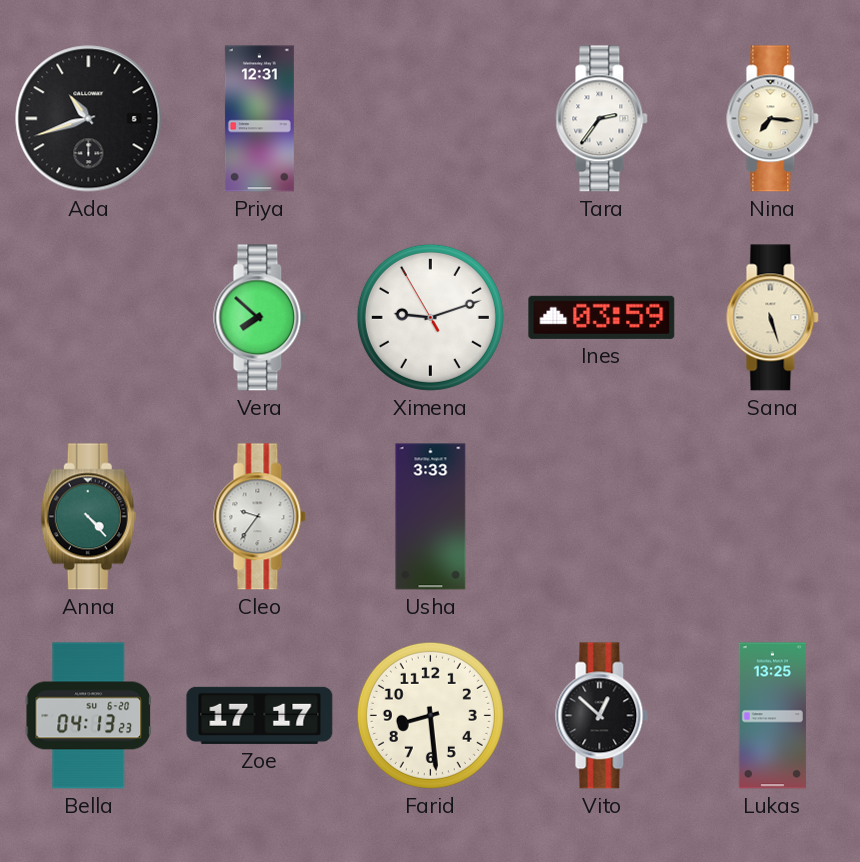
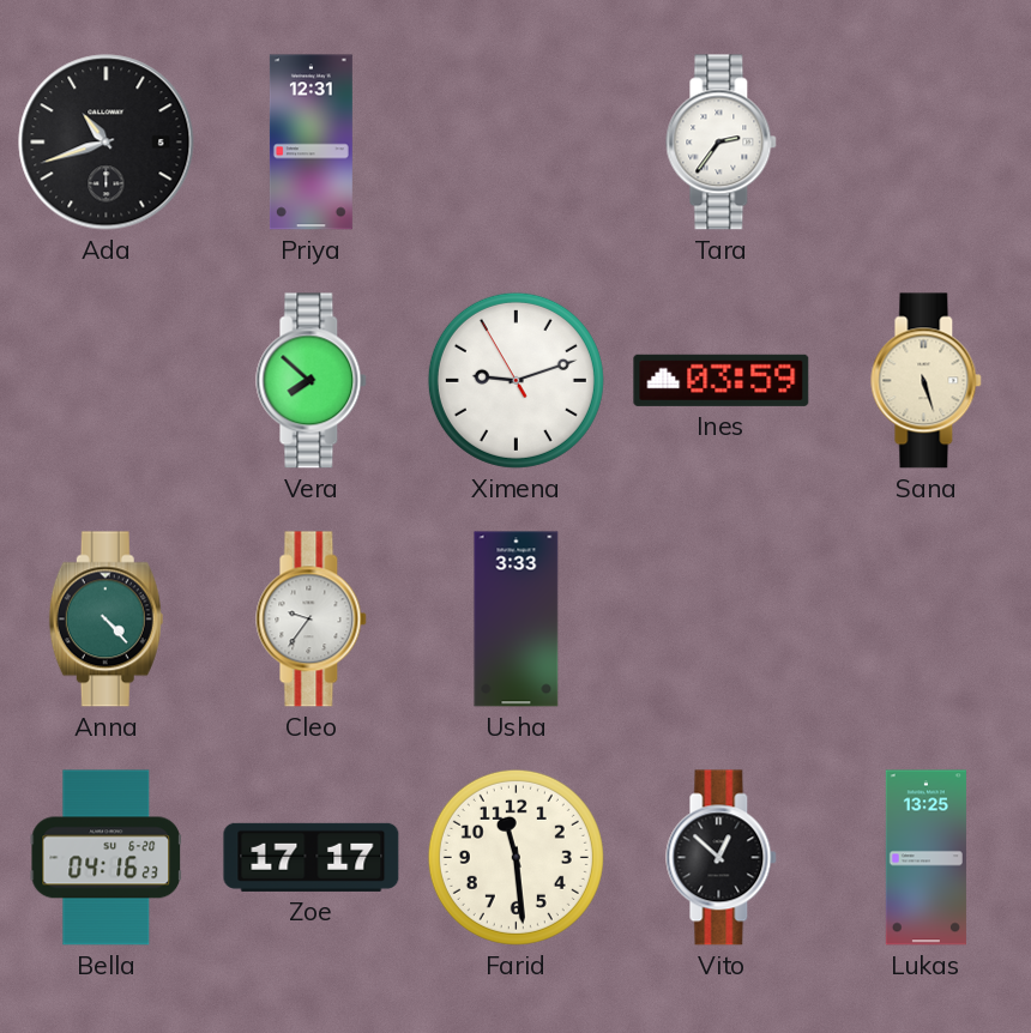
Nina: 7:16 -> none (773, 119)
Bella: 04:13 -> 04:16 (107, 858)
Farid: 8:29 -> 11:29 (515, 857)
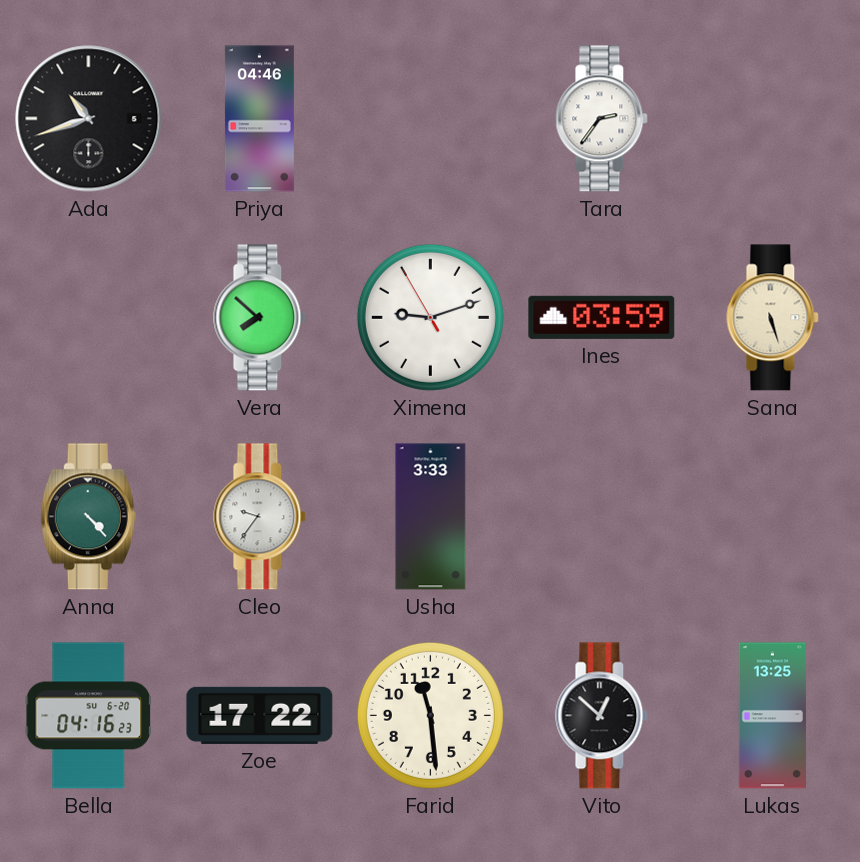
Priya: 12:31 -> 04:46 (259, 119)
Zoe: 17:17 -> 17:22 (260, 715)
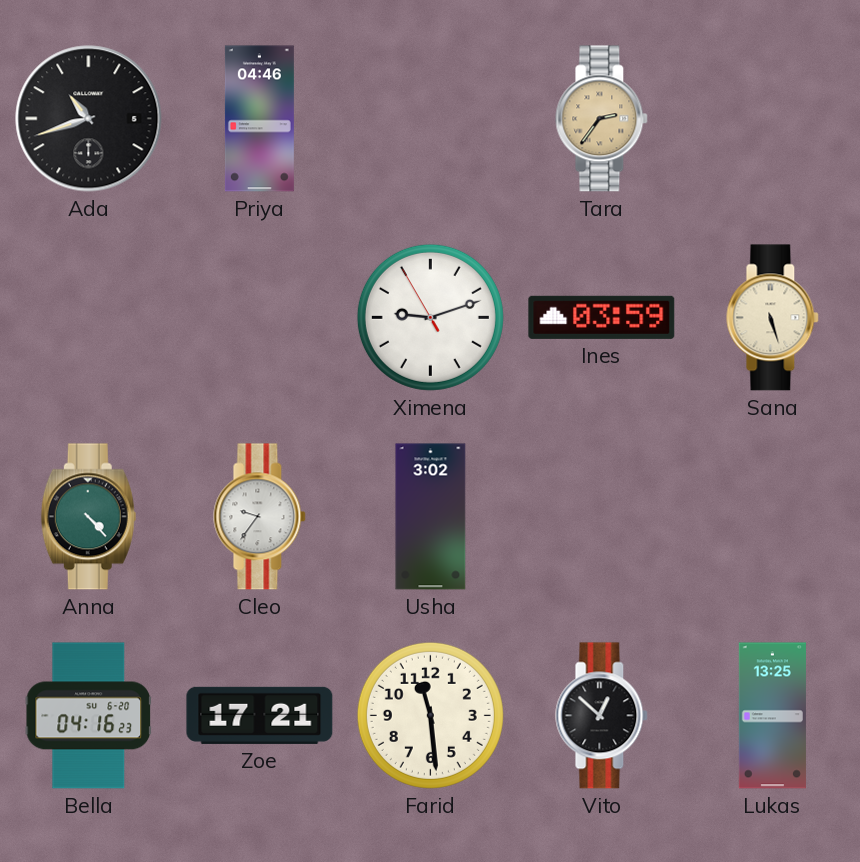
Tara dial: white -> champagne (602, 119)
Vera: 7:52 -> none (260, 318)
Usha: 3:33 -> 3:02 (431, 517)
Zoe: 17:22 -> 17:21 (260, 715)
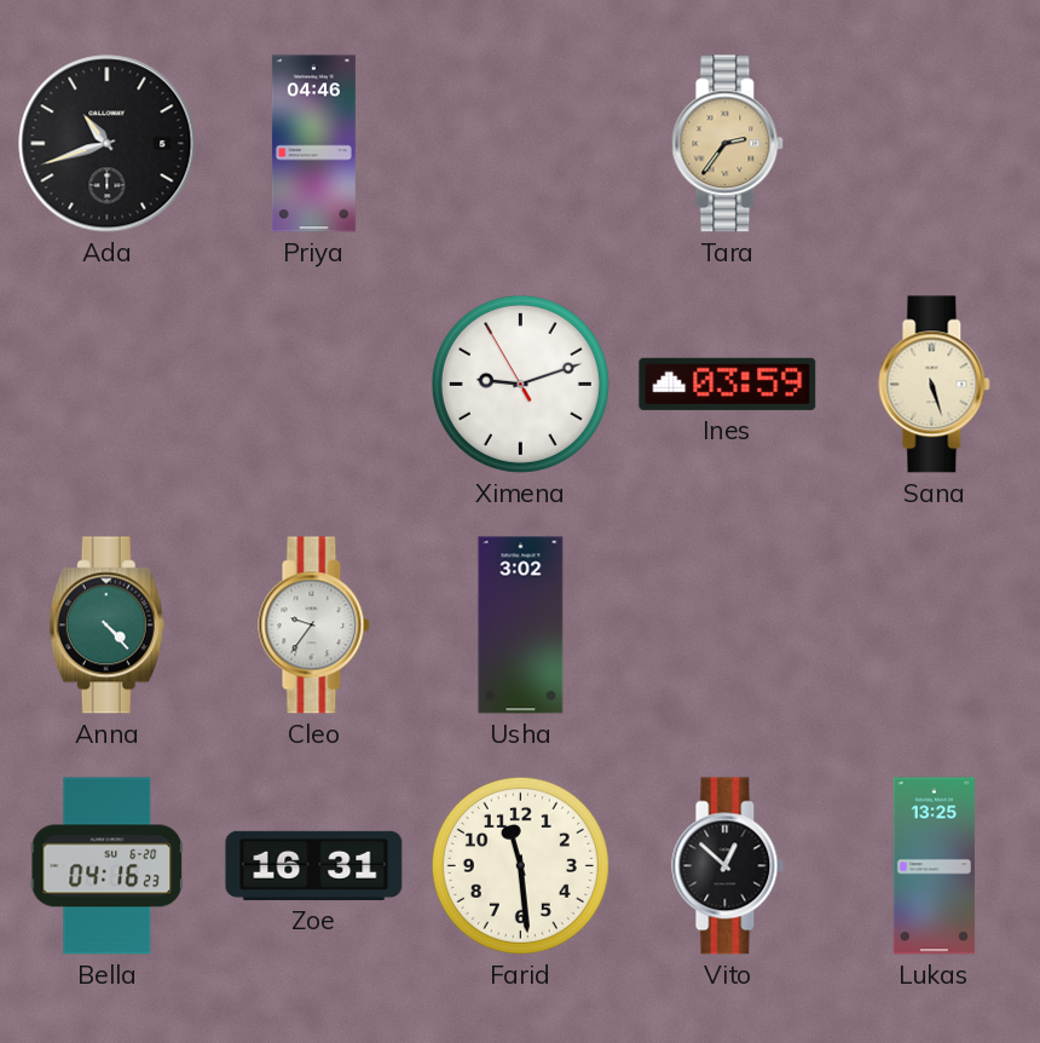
Zoe: 17:21 -> 16:31 (314, 865)
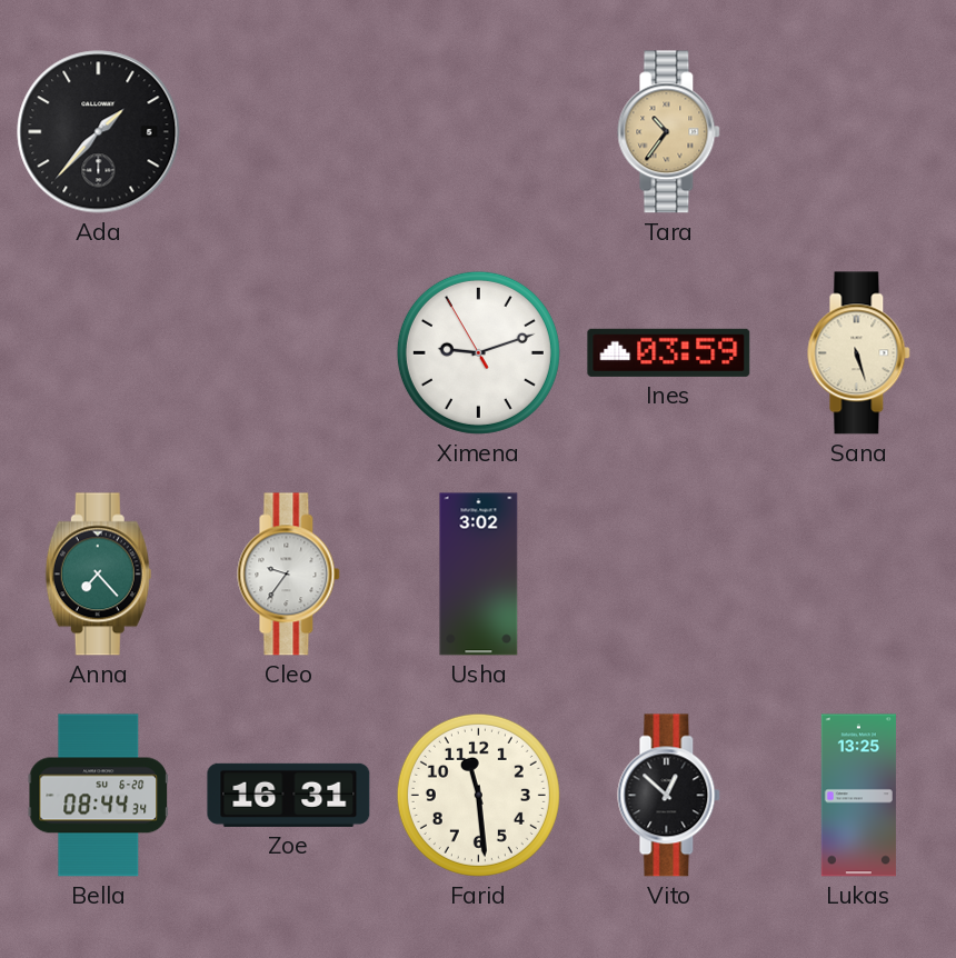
Ada: 10:42 -> 1:37 (99, 132)
Priya: 04:46 -> none (313, 144)
Tara: 2:36 -> 10:36 (669, 132)
Anna: 4:23 -> 7:23 (98, 575)
Bella: 04:16 -> 08:44 (99, 796)
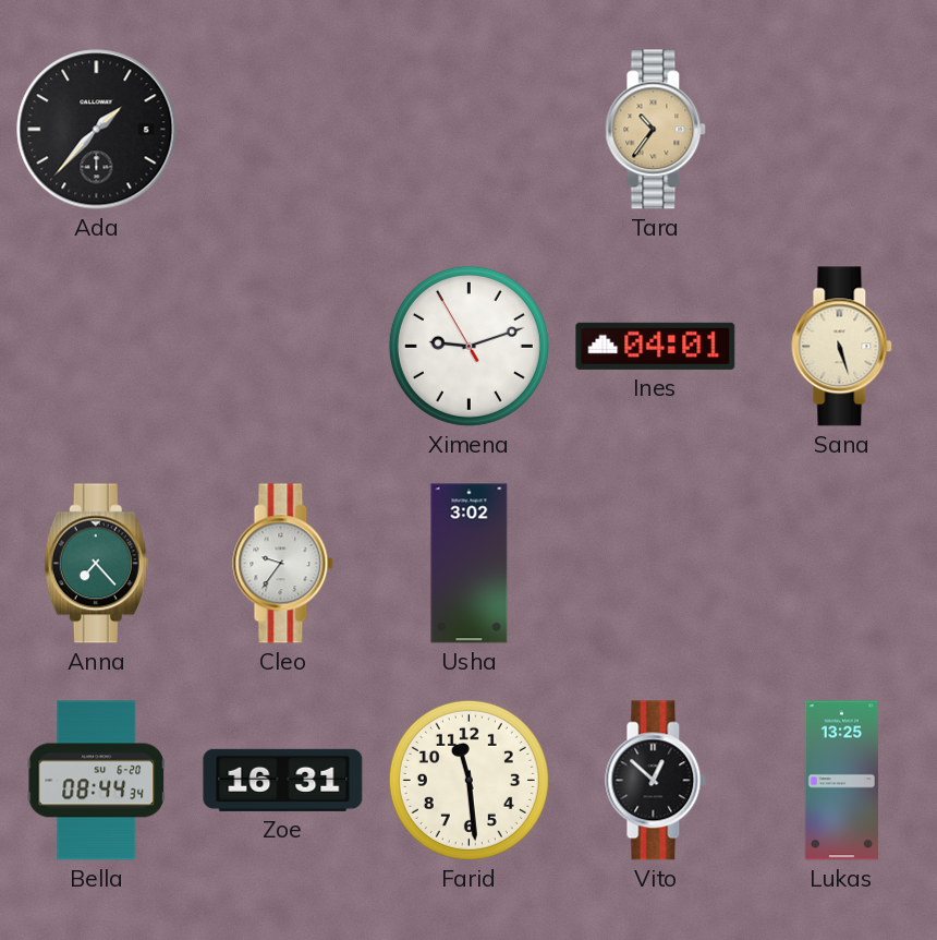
Ines: 03:59 -> 04:01 (656, 346)
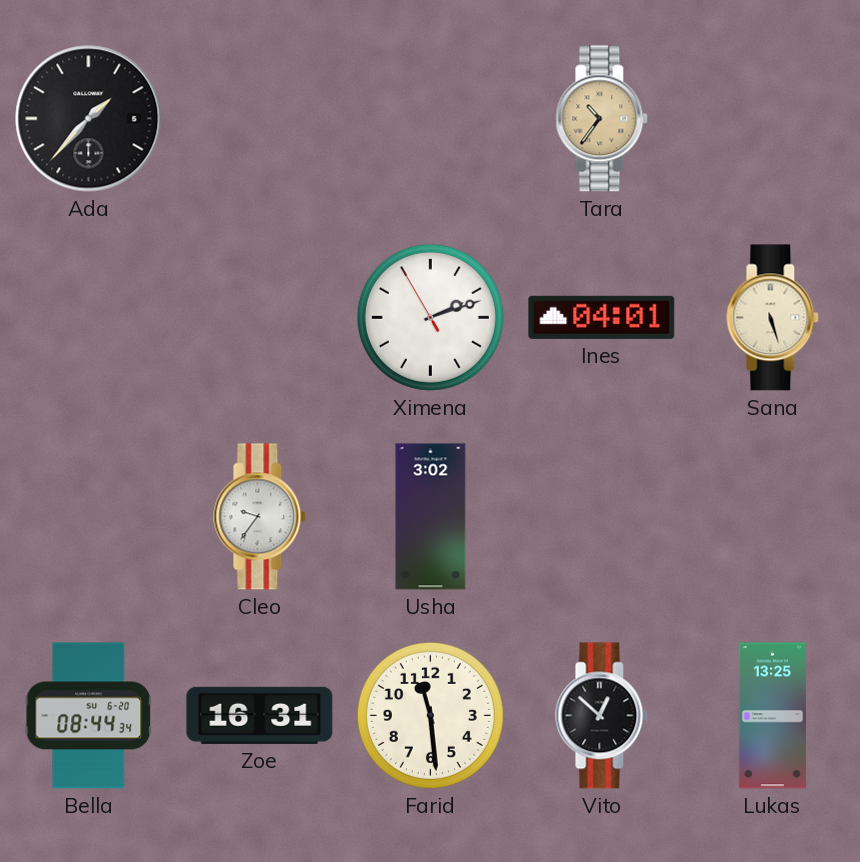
Ximena: 9:11 -> 2:11 (430, 317)
Anna: 7:23 -> none (96, 564)
